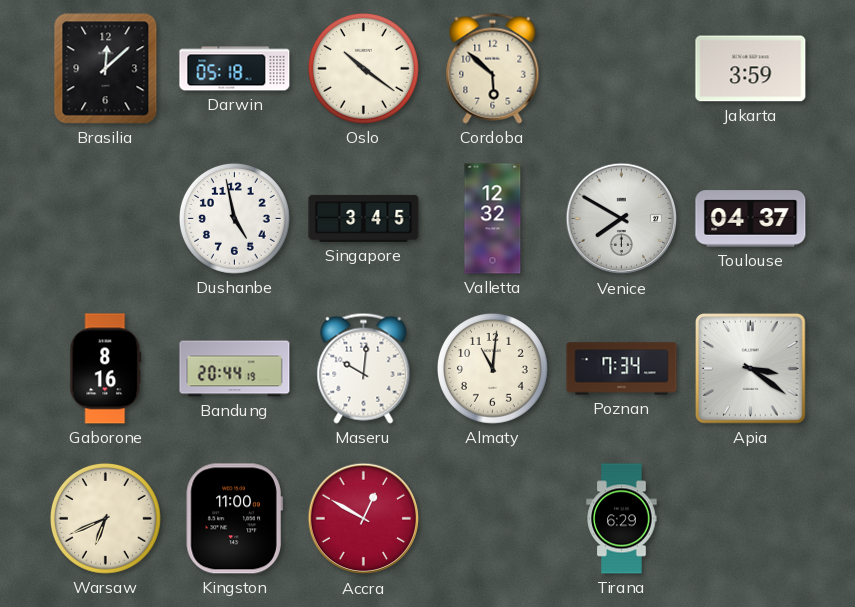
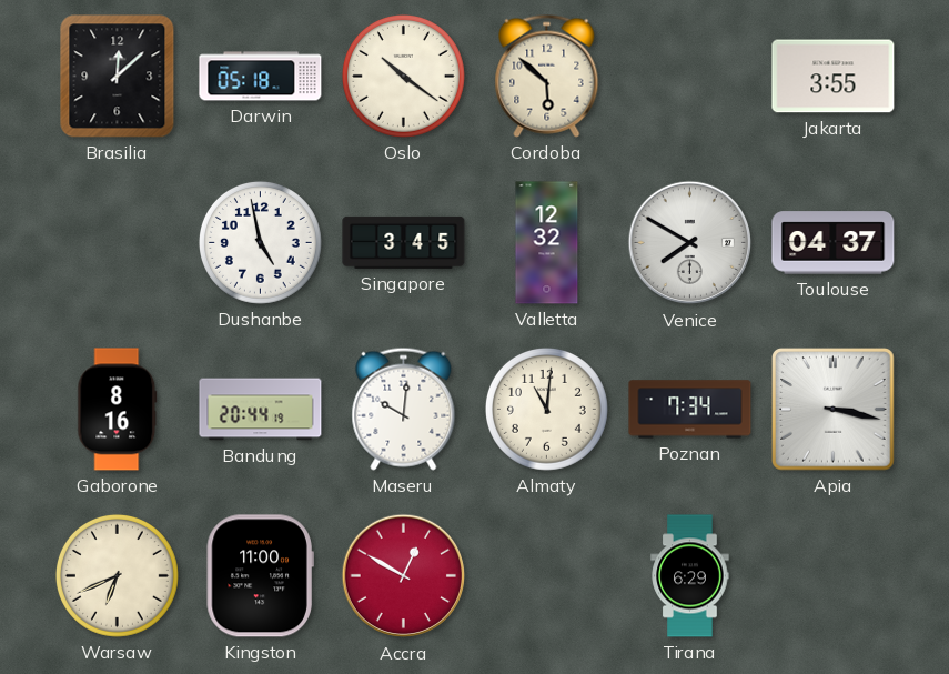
Jakarta: 3:59 -> 3:55 (834, 77)
Apia: 3:21 -> 3:17 (834, 410)
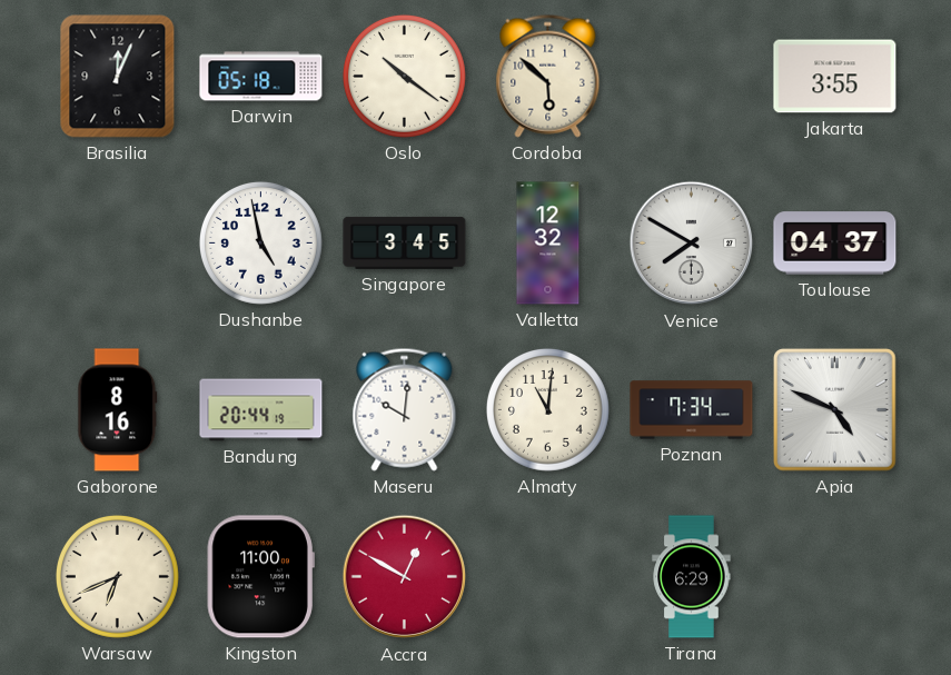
Brasilia: 12:08 -> 12:04 (118, 77)
Apia: 3:17 -> 4:49 (835, 410)
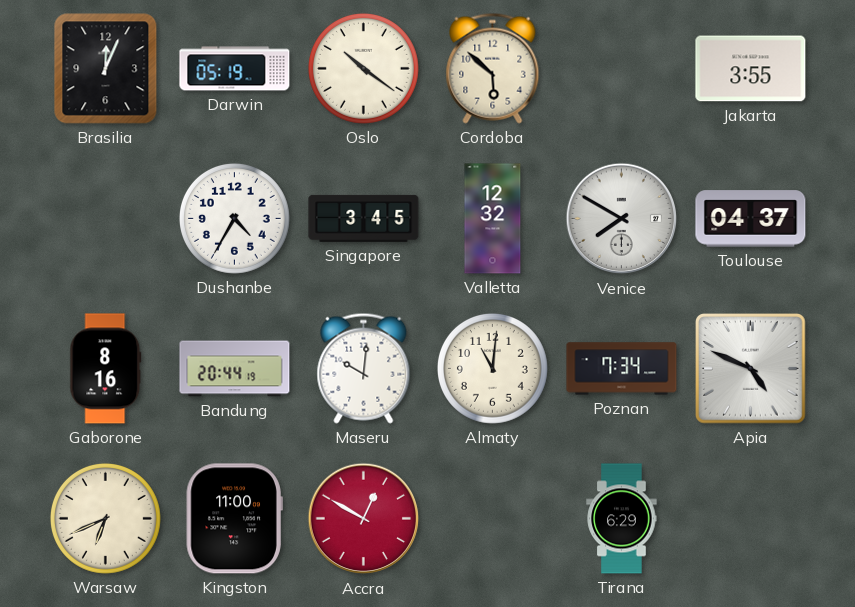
Darwin: 05:18 -> 05:19 (235, 69)
Dushanbe: 4:58 -> 4:35 (234, 218)
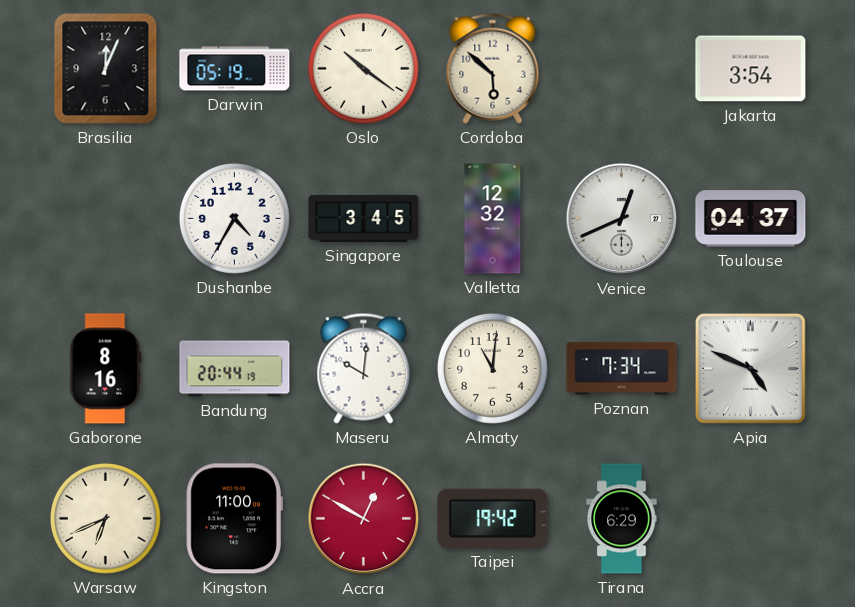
Jakarta: 3:55 -> 3:54 (751, 69)
Venice: 7:50 -> 12:41 (622, 219)
Taipei: none -> 19:42 (493, 518)
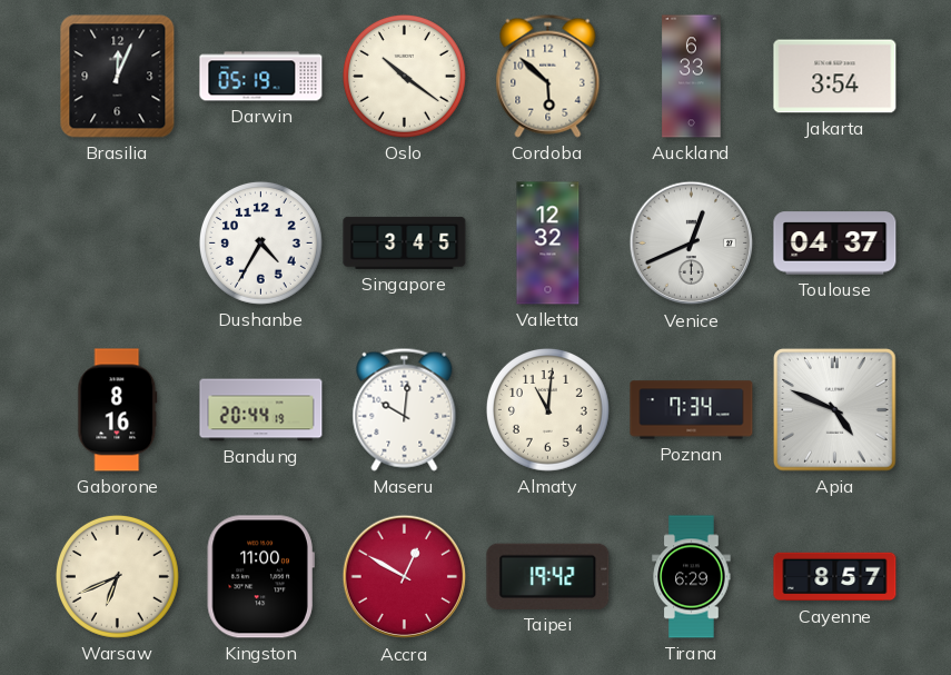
Auckland: none -> 6:33 (692, 77)
Cayenne: none -> 8:57 (835, 577)
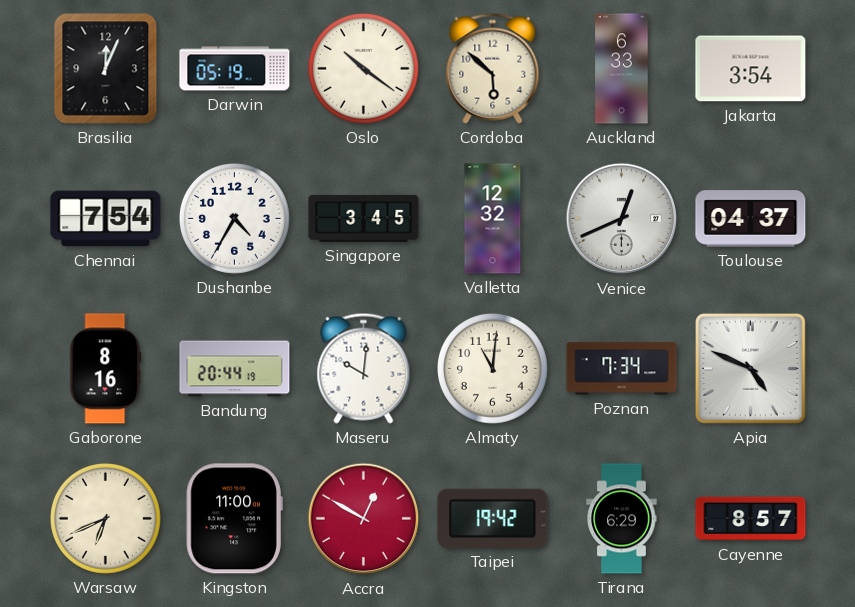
Chennai: none -> 7:54 (106, 219)
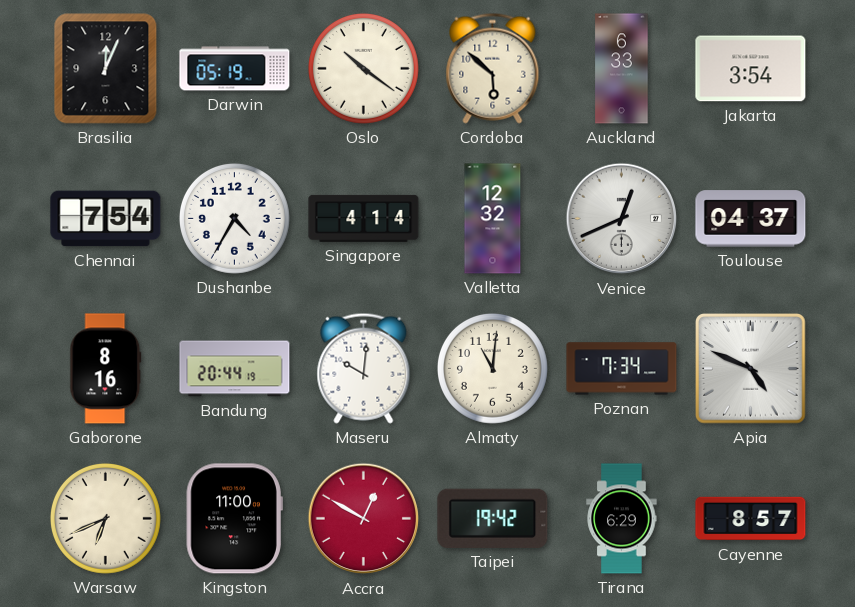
Singapore: 3:45 -> 4:14 (364, 218)
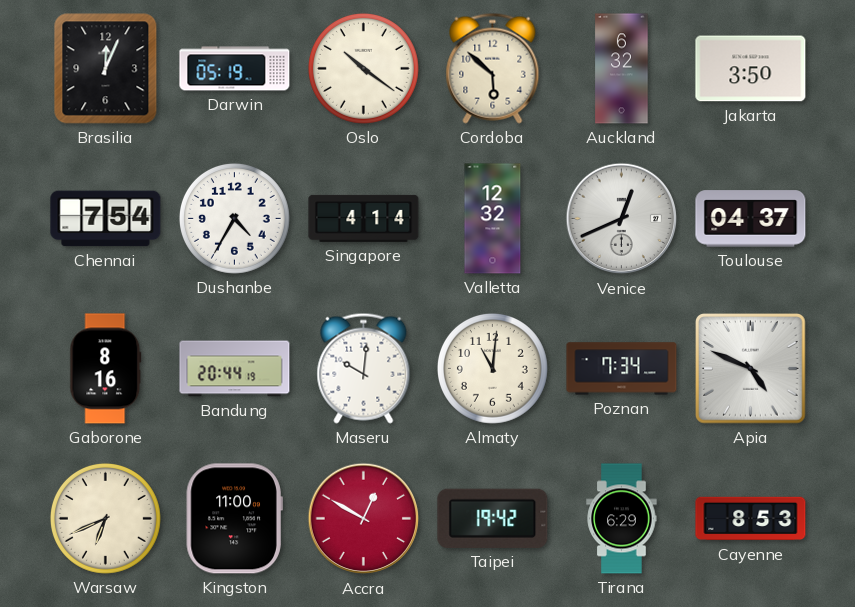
Auckland: 6:33 -> 6:32 (622, 69)
Jakarta: 3:54 -> 3:50 (751, 69)
Cayenne: 8:57 -> 8:53 (751, 519)
